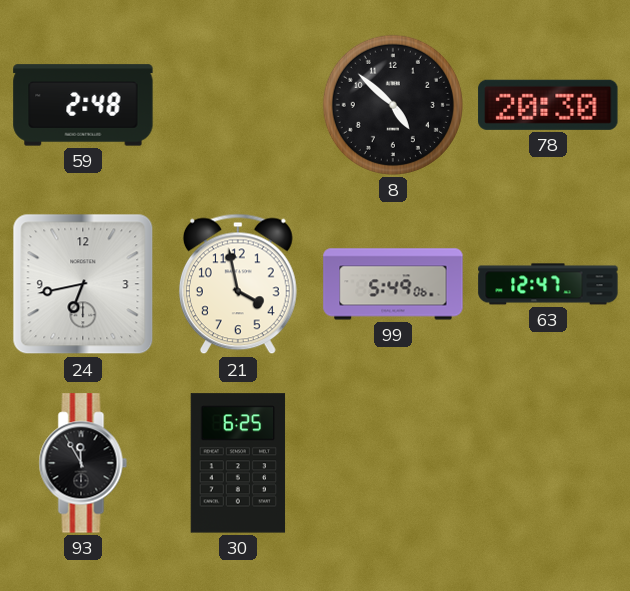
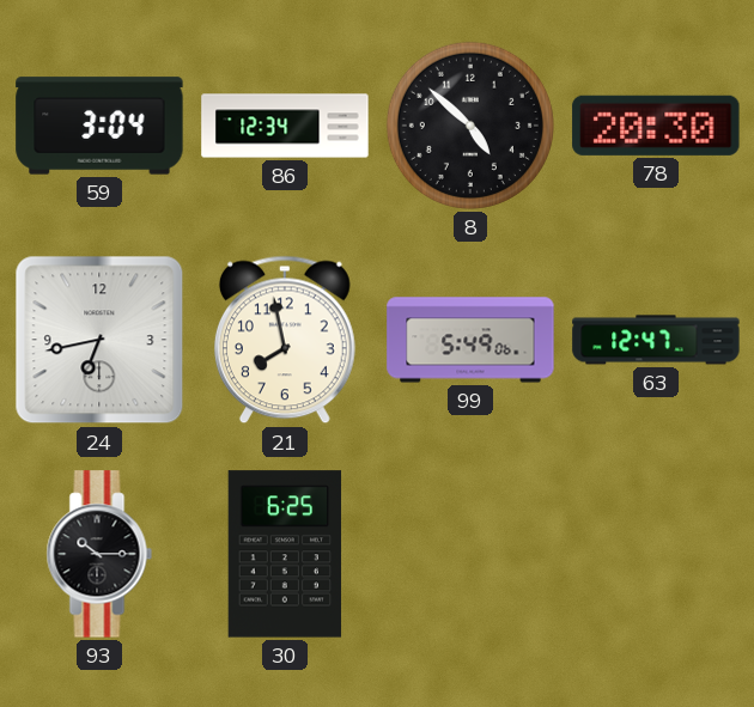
59: 2:48 -> 3:04 (99, 126)
86: none -> 12:34 (285, 126)
21: 3:58 -> 7:58 (285, 340)
93: 11:55 -> 10:15 (99, 554)
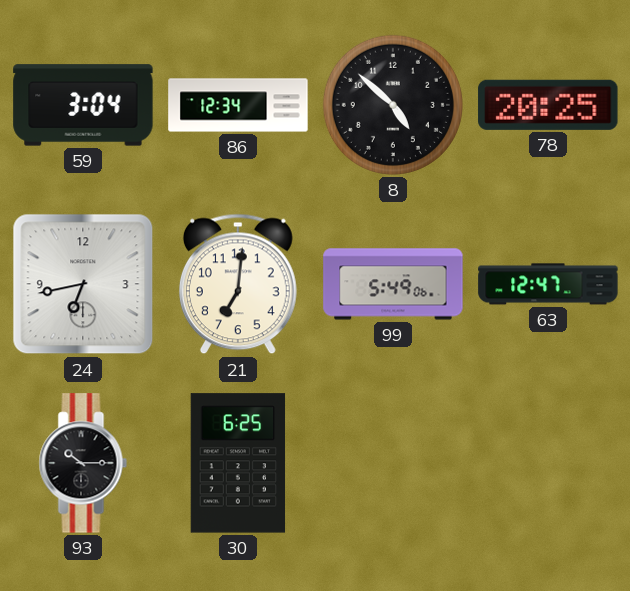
78: 20:30 -> 20:25 (548, 105)
21: 7:58 -> 7:01 (238, 284)
